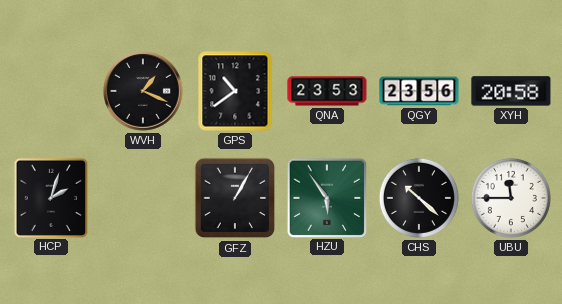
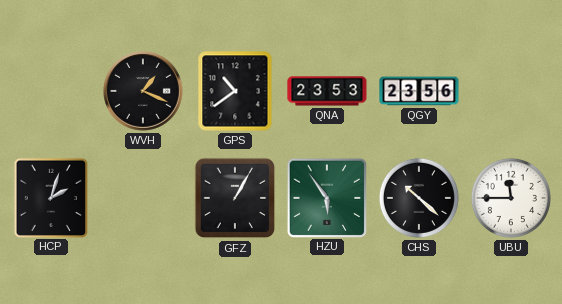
XYH: 20:58 -> none (511, 91)
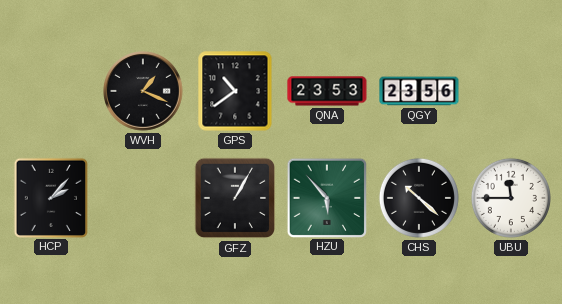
HCP: 2:03 -> 2:07 (50, 197)
HZU: 5:54 -> 5:53 (326, 197)
